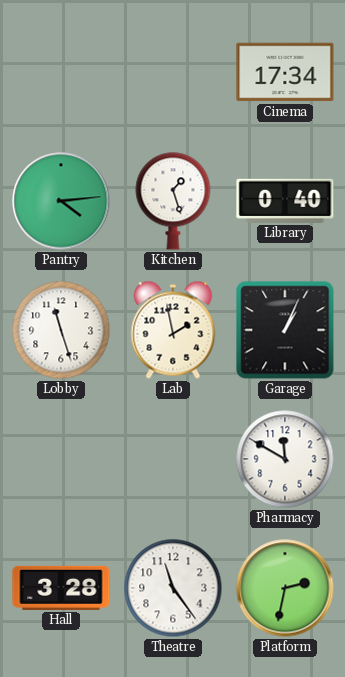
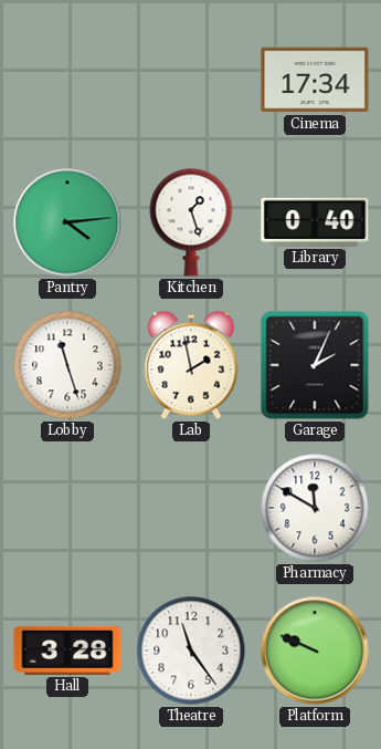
Garage: 1:04 -> 2:04 (315, 365)
Platform: 2:32 -> 9:49 (315, 651)
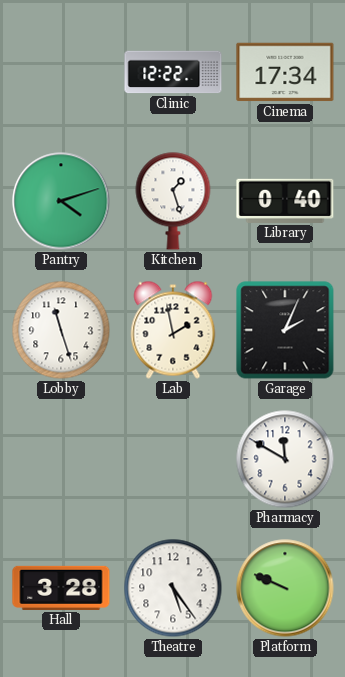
Clinic: none -> 12:22 (173, 72)
Pantry: 4:14 -> 4:12 (61, 201)
Theatre: 11:24 -> 5:24 (173, 588)
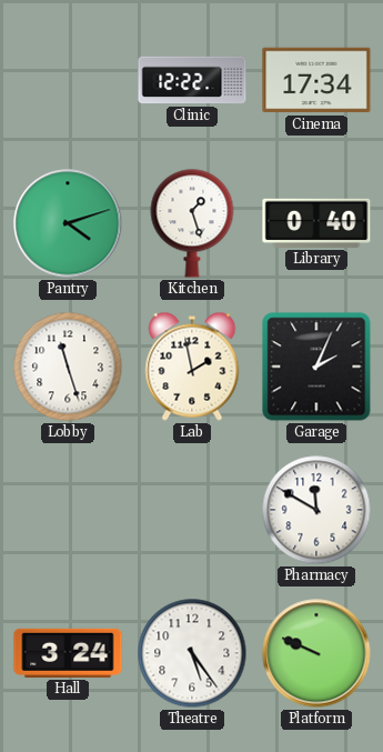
Hall: 3:28 -> 3:24 (68, 653)
